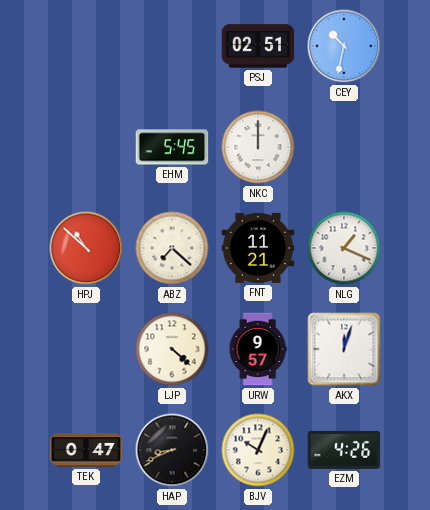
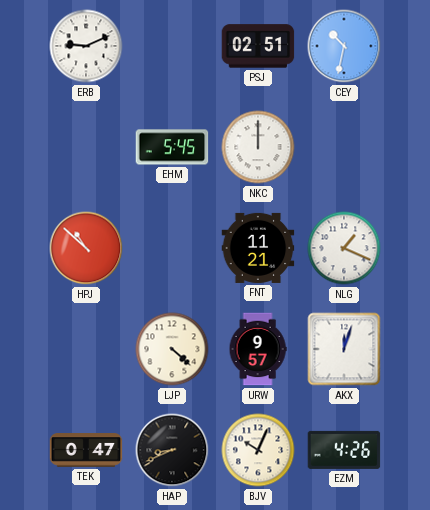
ERB: none -> 9:11 (86, 46)
ABZ: 7:22 -> none (172, 248)
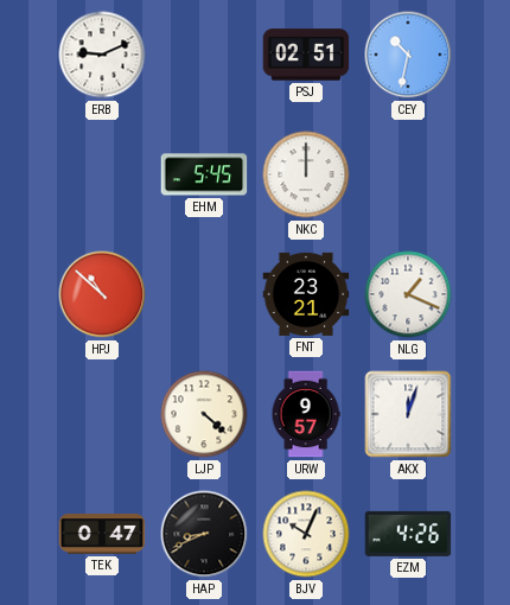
FNT: 11:21 -> 23:21 (306, 294)
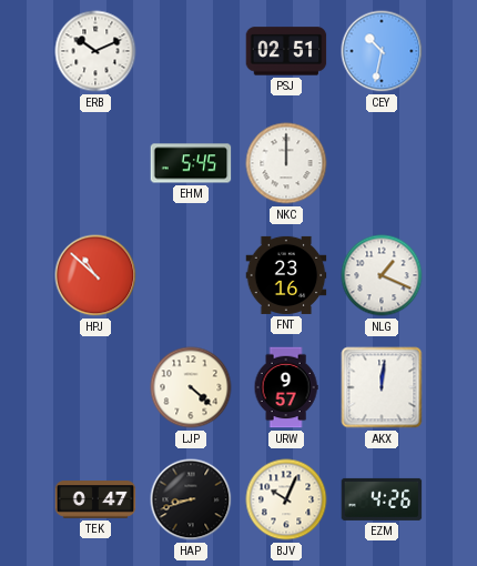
ERB: 9:11 -> 10:11 (95, 51)
FNT: 23:21 -> 23:16 (286, 275)
AKX: 12:03 -> 12:01 (382, 387)
HAP: 8:41 -> 8:42 (191, 499)
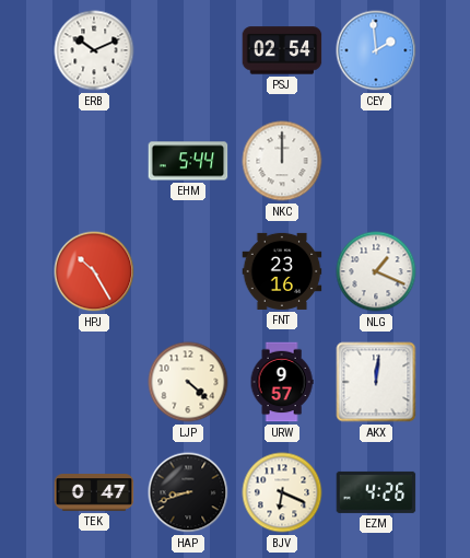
PSJ: 02:51 -> 02:54 (282, 50)
CEY: 10:32 -> 1:59 (376, 50)
EHM: 5:45 -> 5:44 (188, 161)
HPJ: 10:52 -> 10:25 (94, 271)
BJV: 10:04 -> 6:19 (282, 492)
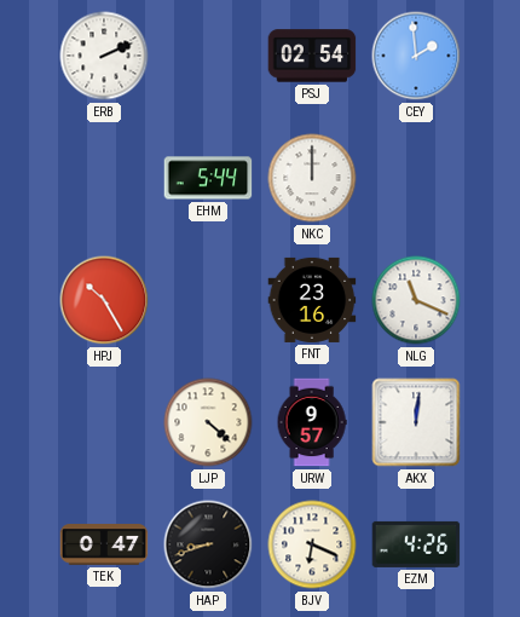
ERB: 10:11 -> 2:11 (104, 56)
NLG: 1:19 -> 11:19 (416, 300)
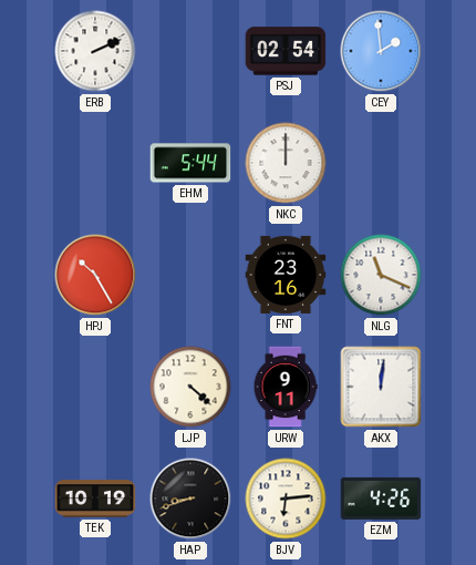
URW: 9:57 -> 9:11 (286, 387)
TEK: 0:47 -> 10:19 (95, 499)
BJV: 6:19 -> 6:14 (286, 499)
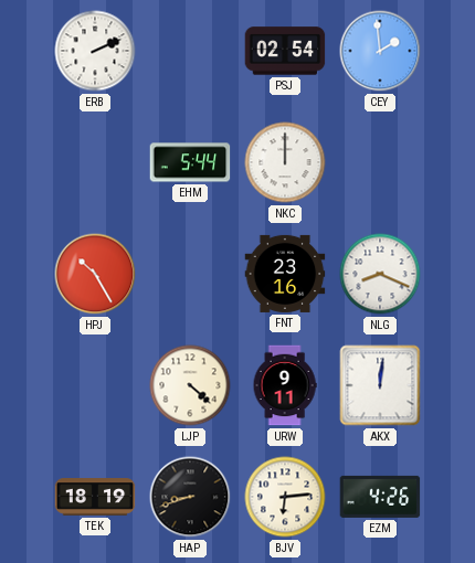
NLG: 11:19 -> 8:19 (380, 274)
TEK: 10:19 -> 18:19 (95, 497)
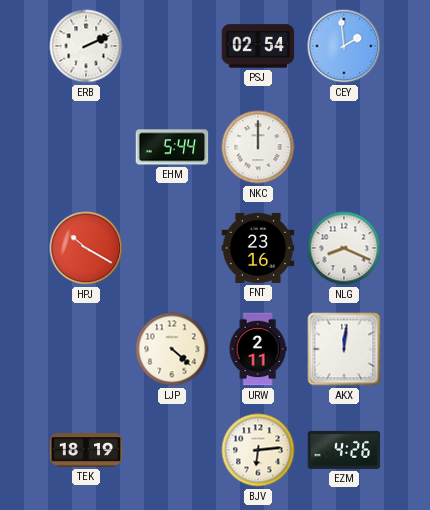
HPJ: 10:25 -> 10:20 (86, 248)
URW: 9:11 -> 2:11 (258, 349)
HAP: 8:42 -> none (190, 497)
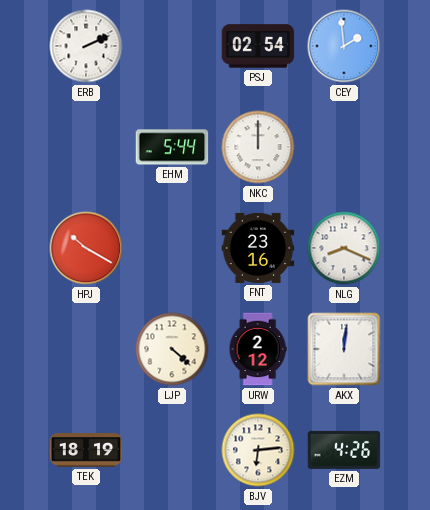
URW: 2:11 -> 2:12 (258, 349)
